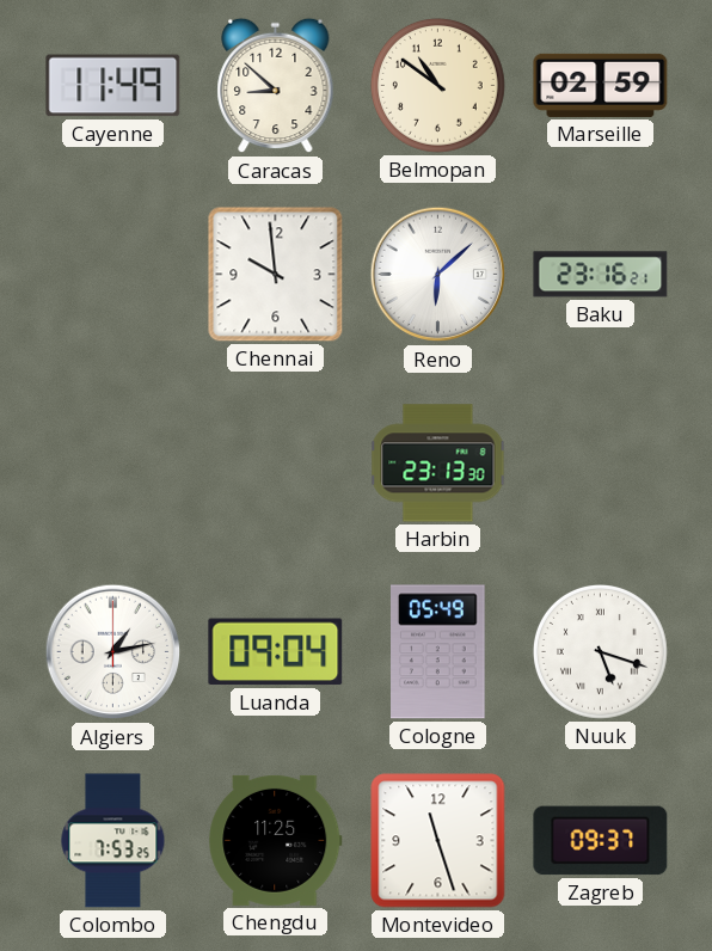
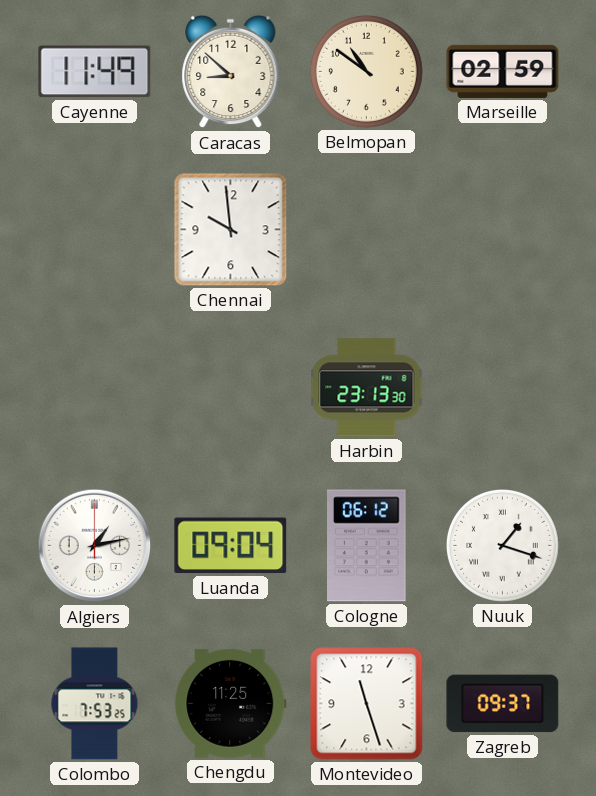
Reno: 6:08 -> none (438, 275)
Baku: 23:16 -> none (601, 275)
Cologne: 05:49 -> 06:12 (367, 546)
Nuuk: 5:18 -> 1:18 (503, 546)
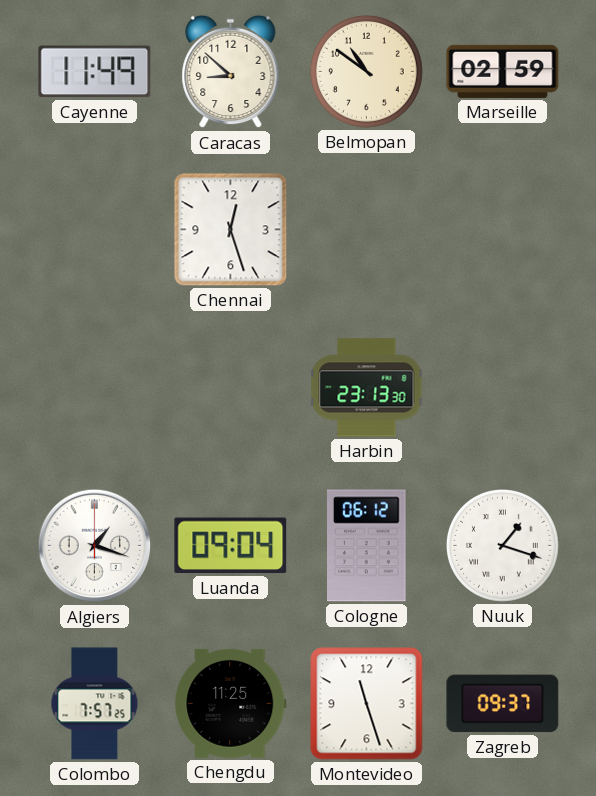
Chennai: 9:59 -> 12:27 (231, 230)
Algiers: 1:13 -> 1:18 (95, 546)
Colombo: 7:53 -> 7:57 (95, 704)
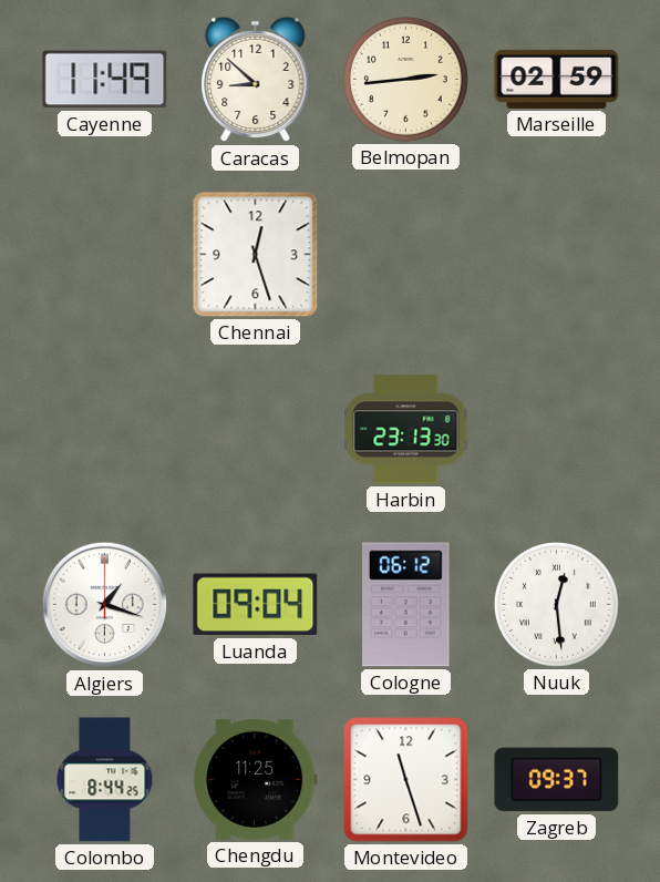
Belmopan: 10:51 -> 2:44 (406, 80)
Nuuk: 1:18 -> 12:29 (557, 605)
Colombo: 7:57 -> 8:44 (105, 780)
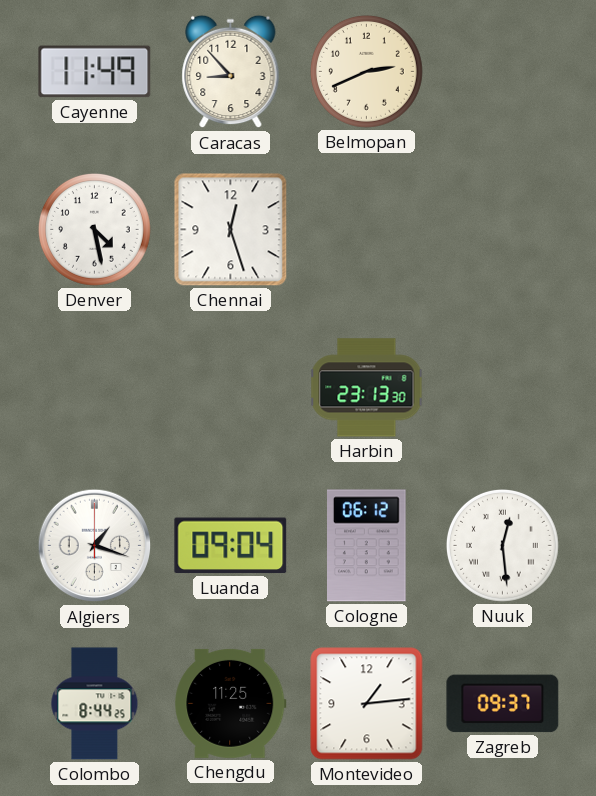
Caracas: 8:52 -> 8:53 (231, 72)
Belmopan: 2:44 -> 2:41 (367, 72)
Marseille: 02:59 -> none (557, 79)
Denver: none -> 4:28 (95, 230)
Montevideo: 11:27 -> 1:14 (367, 704)
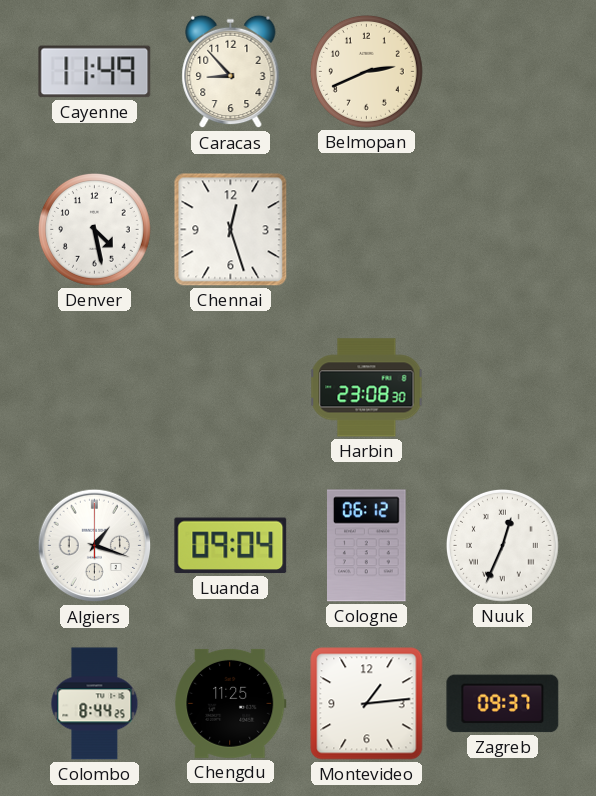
Harbin: 23:13 -> 23:08 (367, 388)
Nuuk: 12:29 -> 12:34 (503, 546)
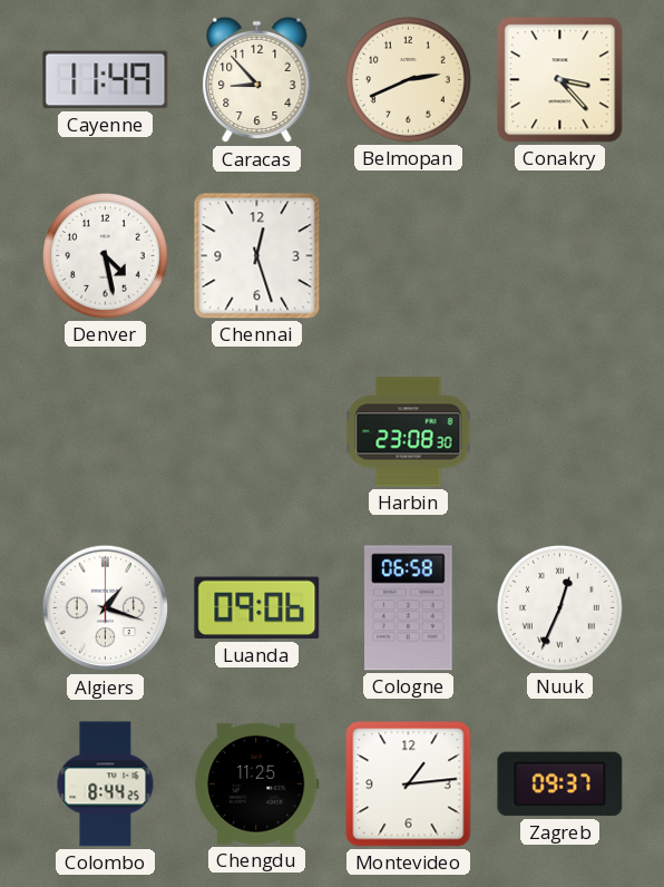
Conakry: none -> 3:23 (560, 80)
Luanda: 09:04 -> 09:06 (257, 608)
Cologne: 06:12 -> 06:58 (409, 608)
